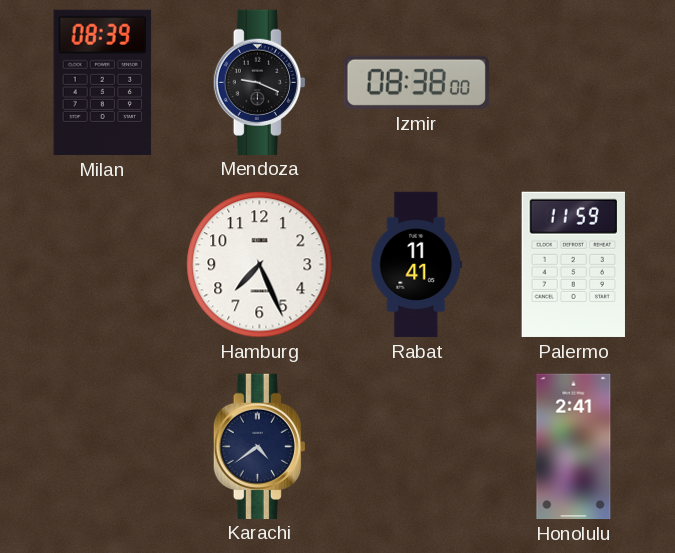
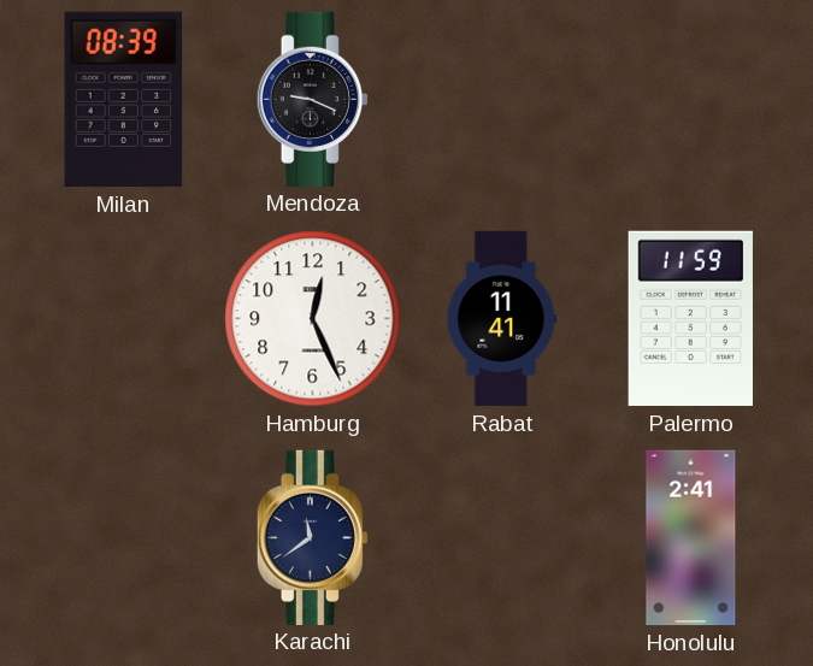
Izmir: 08:38 -> none (416, 82)
Hamburg: 7:26 -> 12:26 (313, 319)
Karachi: 4:39 -> 11:39 (312, 537)
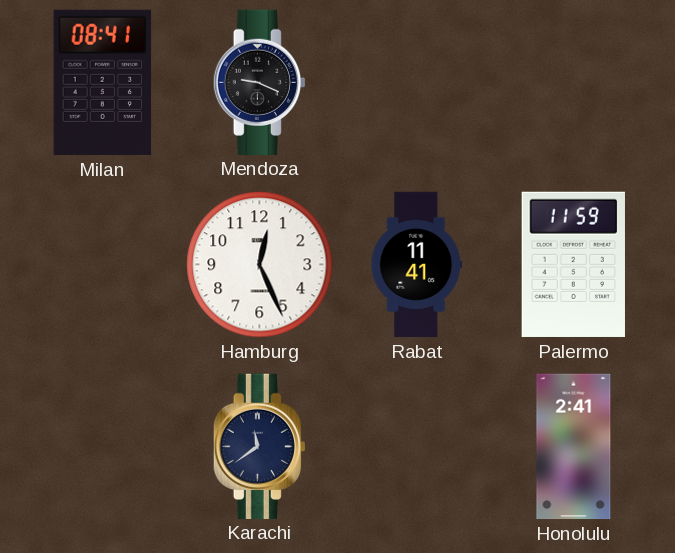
Milan: 08:39 -> 08:41 (103, 82)
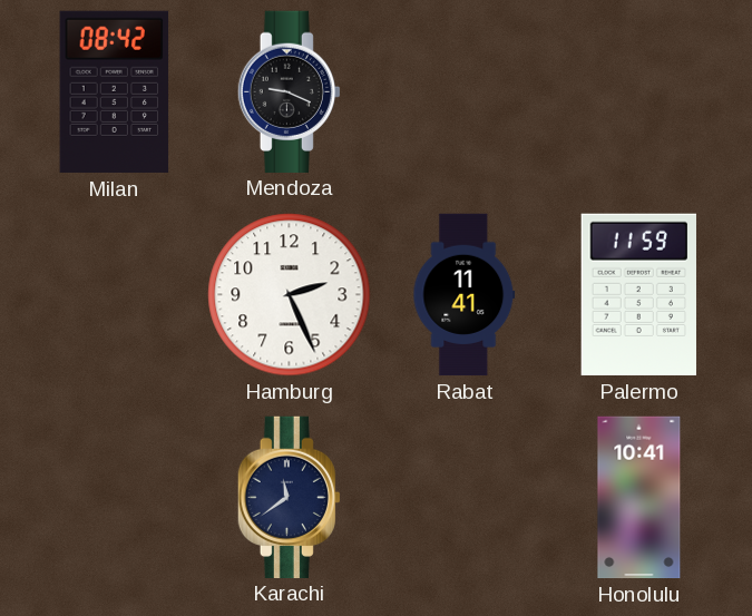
Milan: 08:41 -> 08:42 (115, 91)
Hamburg: 12:26 -> 2:26 (290, 295)
Honolulu: 2:41 -> 10:41 (639, 498)
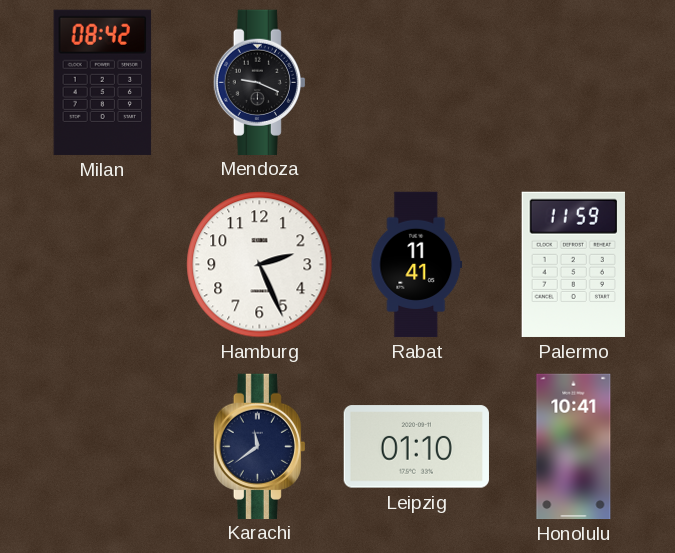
Leipzig: none -> 01:10 (416, 447)
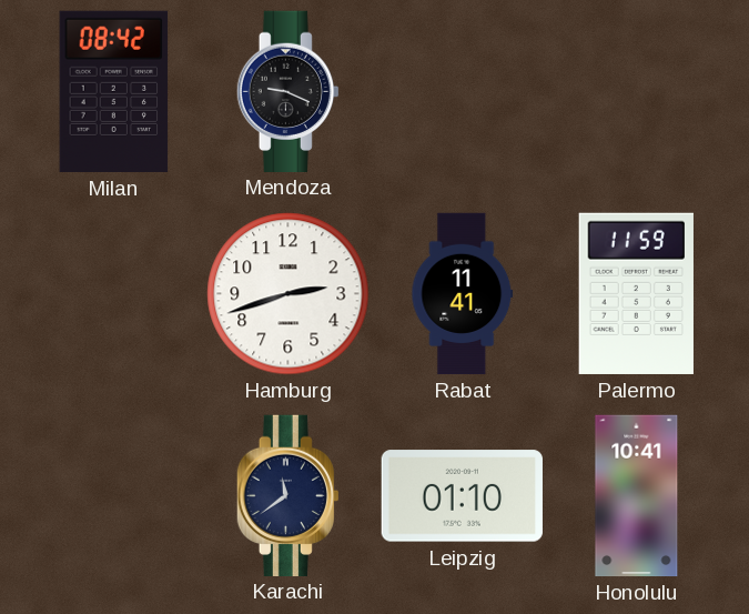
Hamburg: 2:26 -> 2:42 (289, 294)
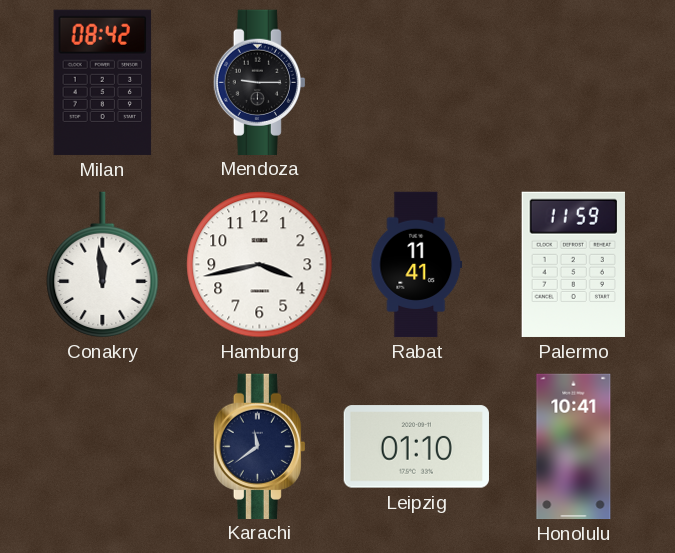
Mendoza: 9:19 -> 9:15 (259, 82)
Conakry: none -> 11:59 (103, 265)
Hamburg: 2:42 -> 3:43 (260, 265)
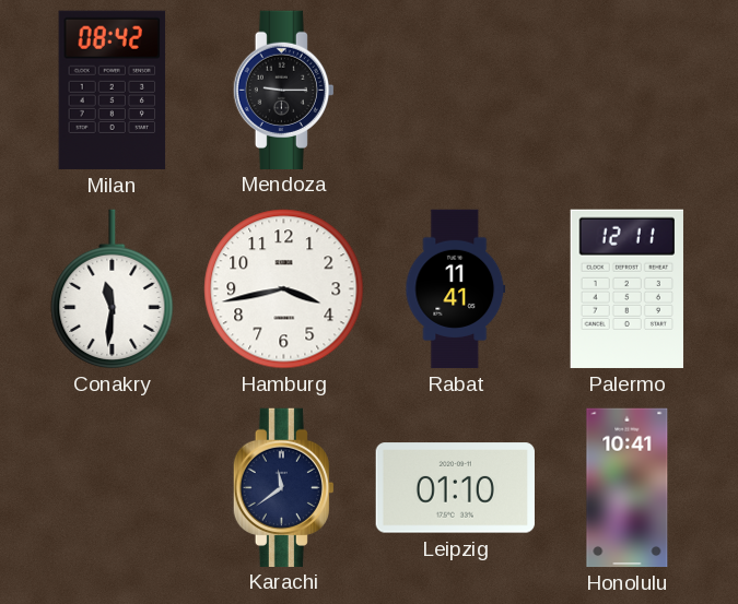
Conakry: 11:59 -> 11:31 (113, 289)
Palermo: 11:59 -> 12:11 (626, 288)
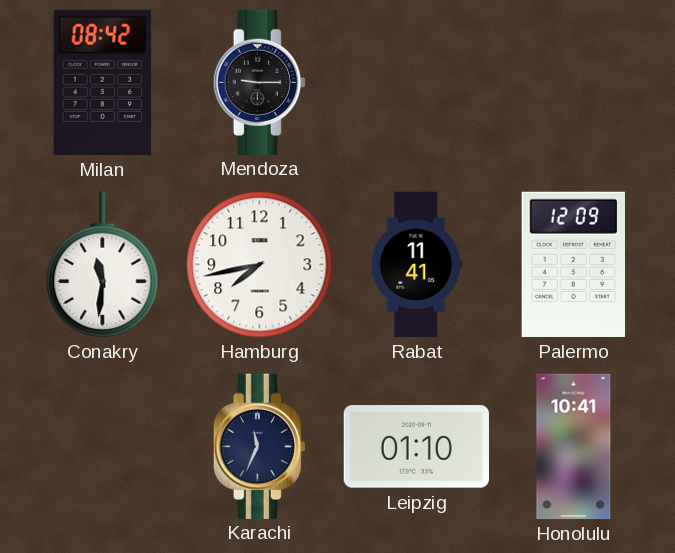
Hamburg: 3:43 -> 7:43 (260, 265)
Palermo: 12:11 -> 12:09 (573, 264)
Karachi: 11:39 -> 11:34 (259, 446)
